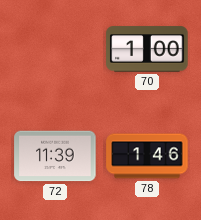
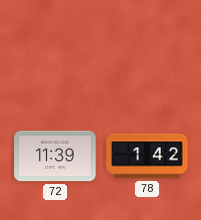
70: 1:00 -> none (147, 49)
78: 1:46 -> 1:42 (147, 156)
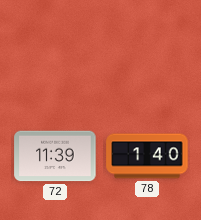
78: 1:42 -> 1:40 (147, 156)
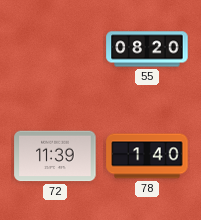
55: none -> 08:20 (147, 49)
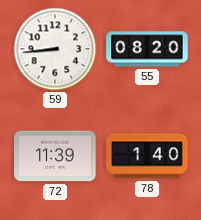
59: none -> 8:44 (55, 49)
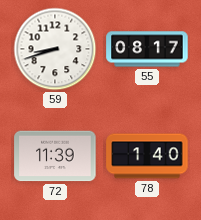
59: 8:44 -> 8:42 (55, 49)
55: 08:20 -> 08:17 (147, 49)
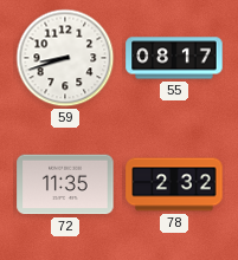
72: 11:39 -> 11:35 (65, 184)
78: 1:40 -> 2:32 (174, 184)
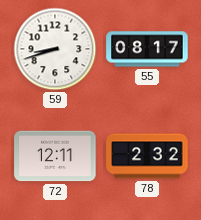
72: 11:35 -> 12:11 (55, 156)
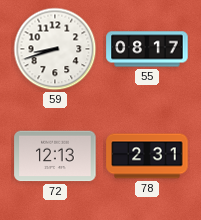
72: 12:11 -> 12:13 (55, 156)
78: 2:32 -> 2:31 (147, 156)
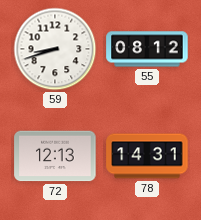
55: 08:17 -> 08:12 (147, 49)
78: 2:31 -> 14:31 (147, 156)
